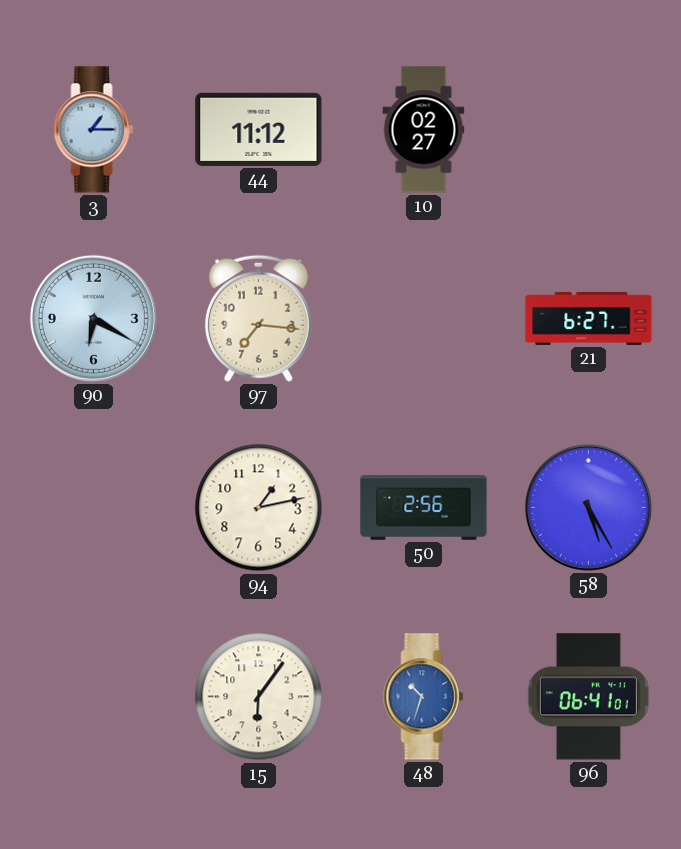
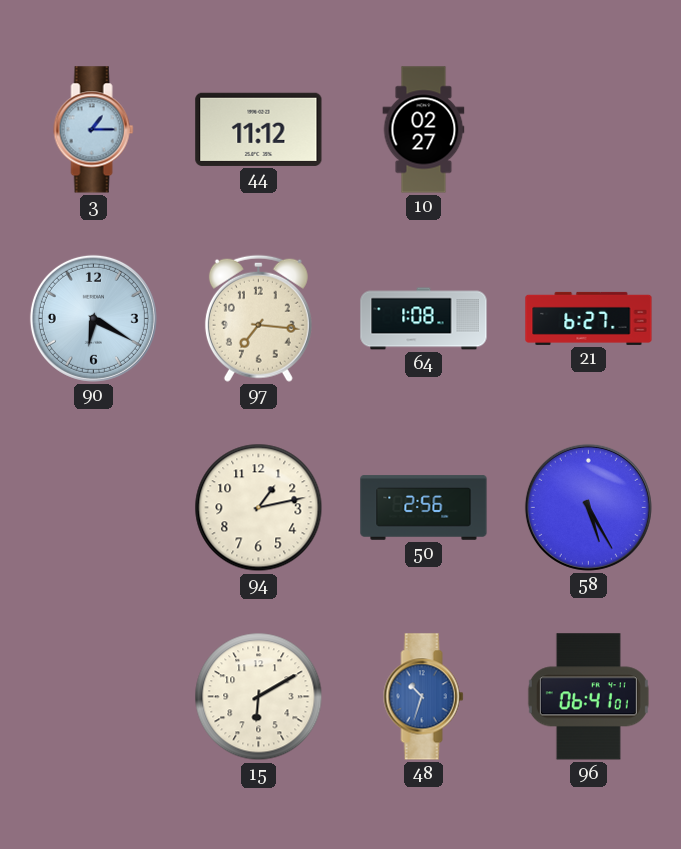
64: none -> 1:08 (424, 319)
15: 6:06 -> 6:10 (259, 697)
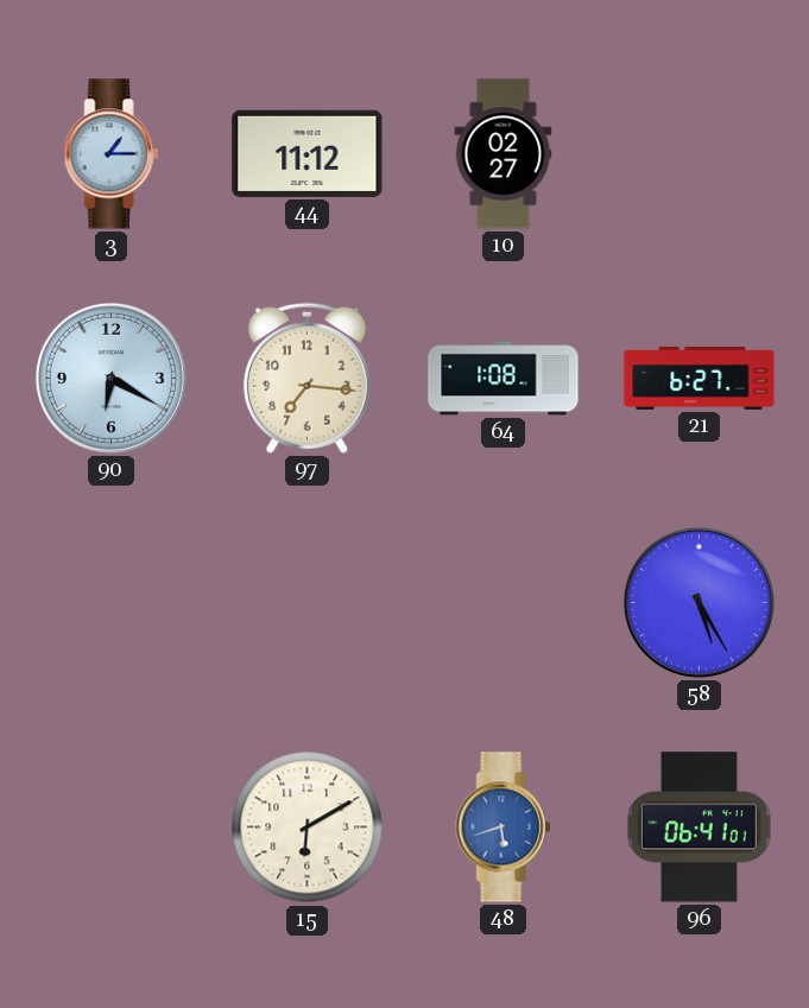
94: 1:13 -> none (259, 508)
50: 2:56 -> none (424, 508)
48: 10:33 -> 5:42 (504, 828)
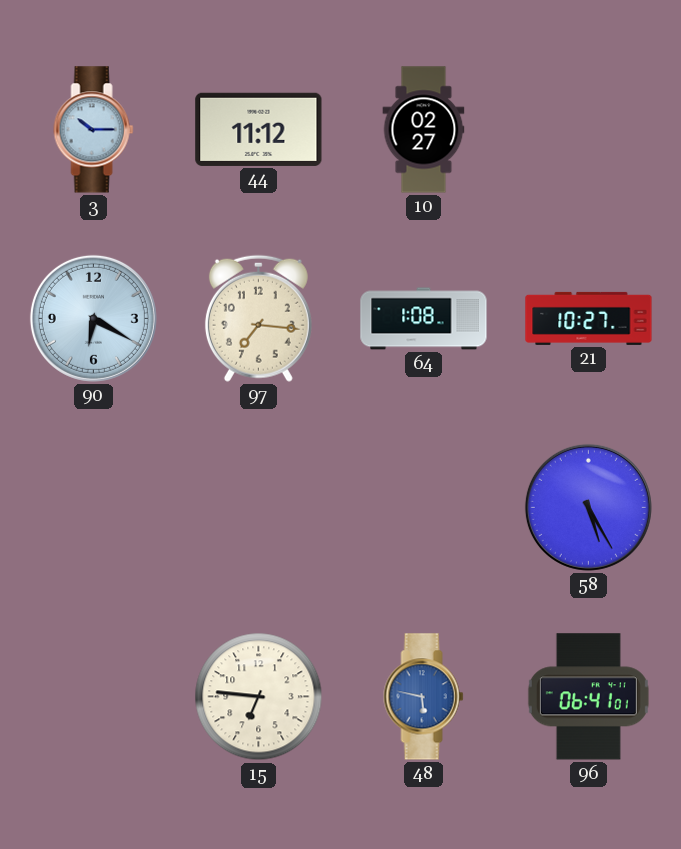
3: 1:15 -> 10:15 (94, 130)
21: 6:27 -> 10:27 (589, 318)
15: 6:10 -> 6:46 (259, 697)
48: 5:42 -> 5:47 (424, 697)
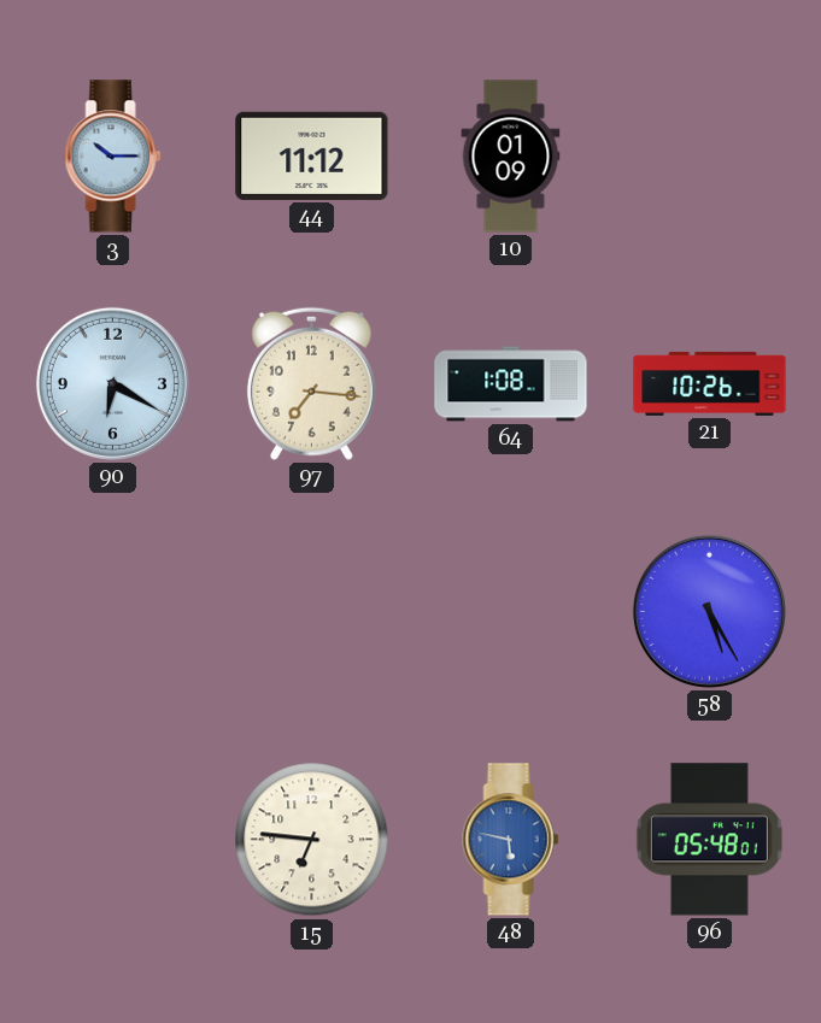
10: 02:27 -> 01:09 (511, 157)
21: 10:27 -> 10:26 (710, 383)
96: 06:41 -> 05:48 (709, 840)
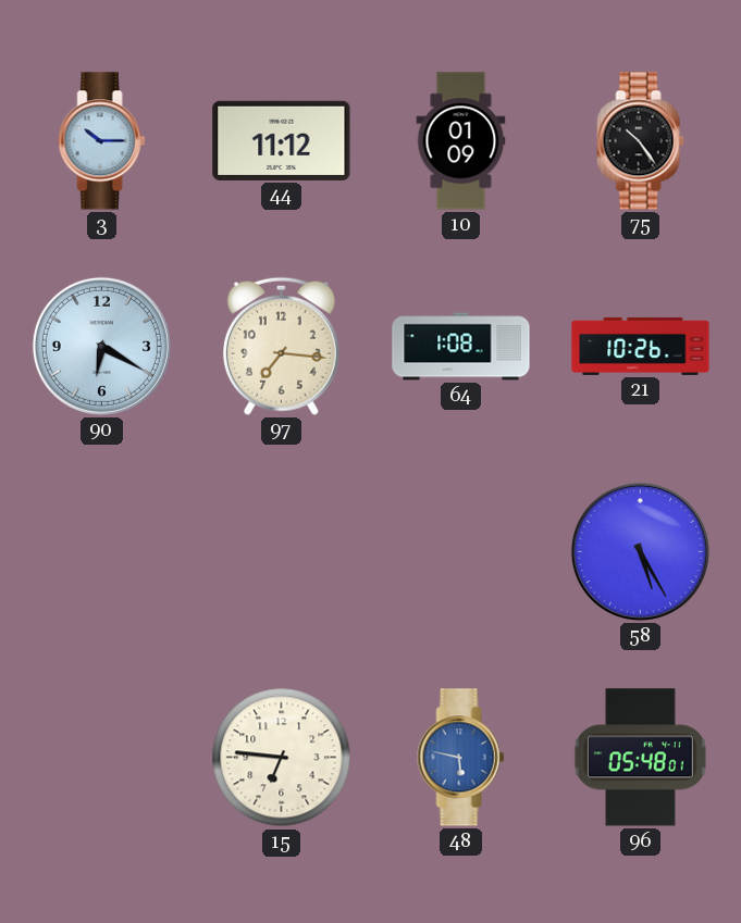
75: none -> 10:24 (641, 141)
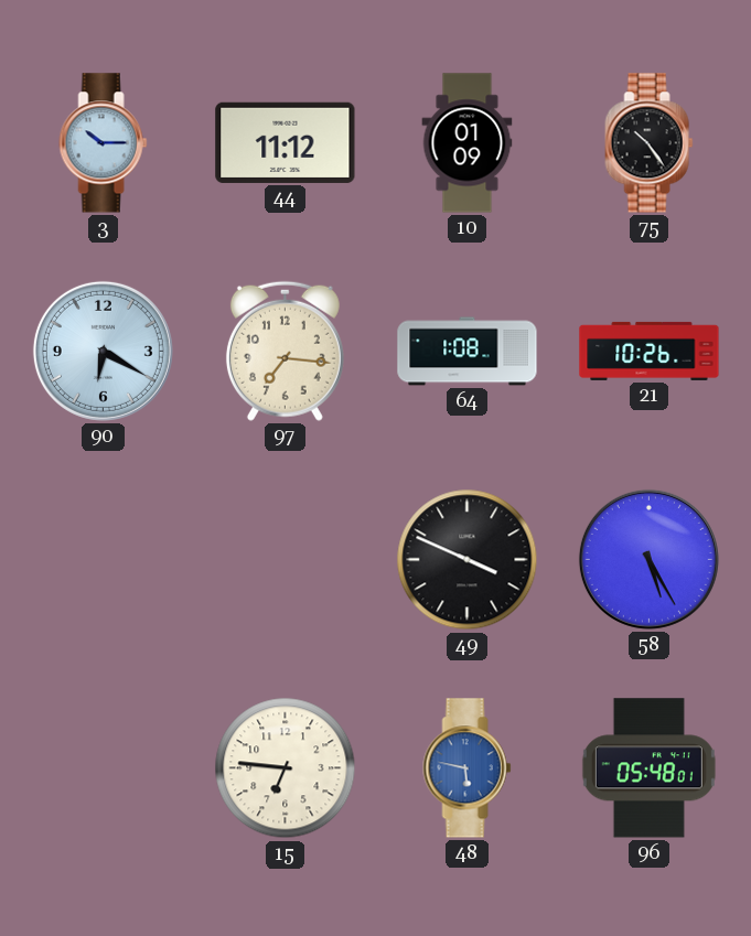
49: none -> 3:49 (468, 560)
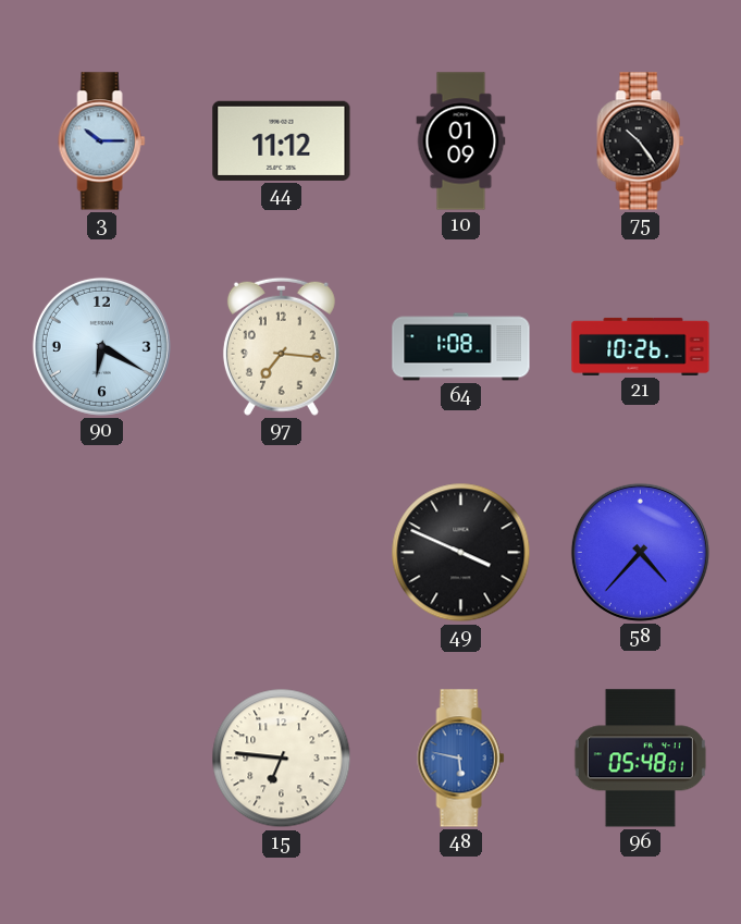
58: 5:25 -> 4:37 (640, 552)
